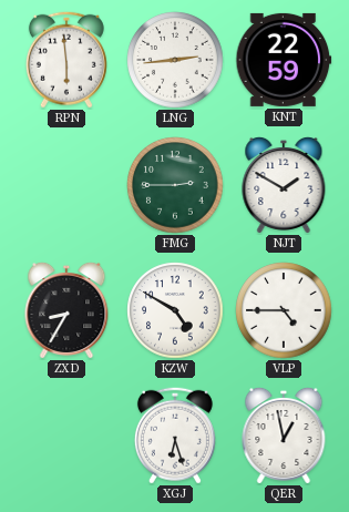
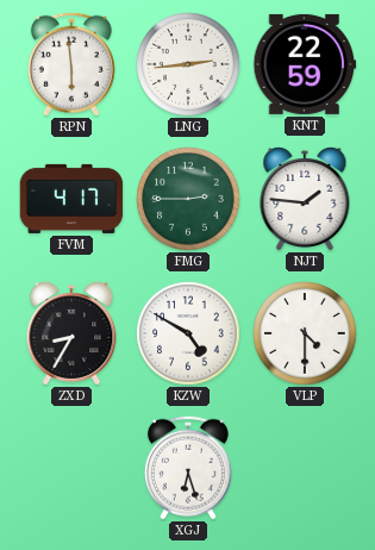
FVM: none -> 4:17 (71, 199)
NJT: 1:50 -> 1:46 (305, 199)
VLP: 4:45 -> 4:30 (305, 333)
QER: 12:58 -> none (284, 436)
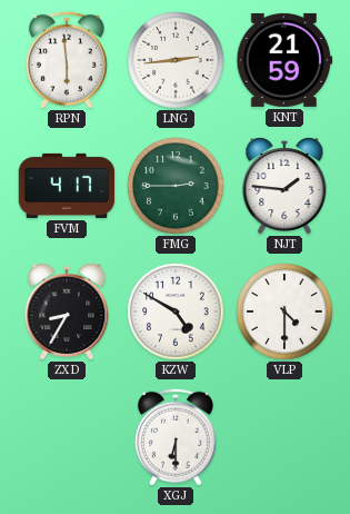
KNT: 22:59 -> 21:59 (284, 60)
XGJ: 6:27 -> 6:30 (176, 437)
